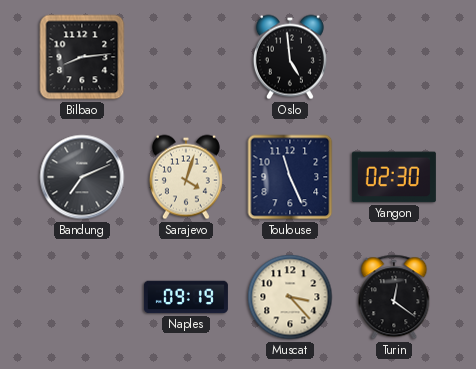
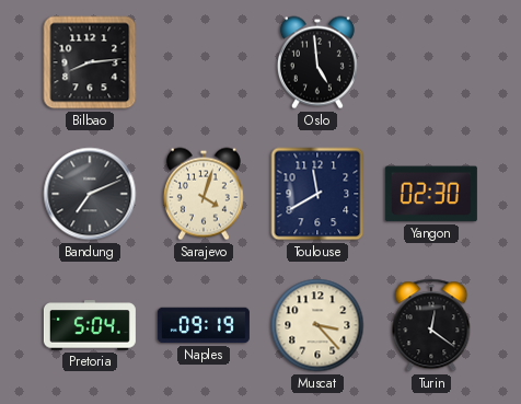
Toulouse: 11:26 -> 11:40 (317, 194)
Pretoria: none -> 5:04 (90, 325)
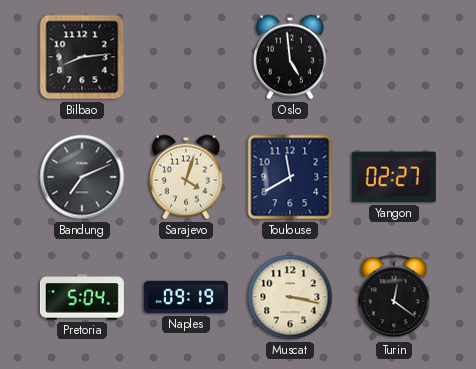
Yangon: 02:30 -> 02:27 (394, 177)
Muscat: 3:23 -> 3:17 (290, 297)
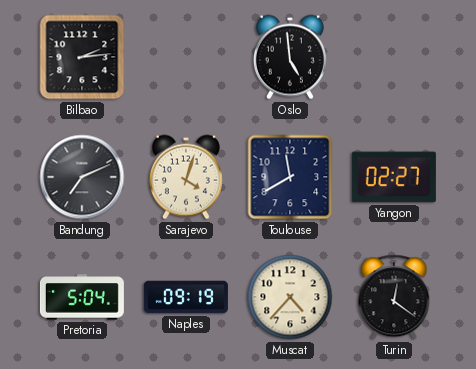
Bilbao: 8:14 -> 2:14 (82, 57)
Muscat: 3:17 -> 4:37 (290, 297)
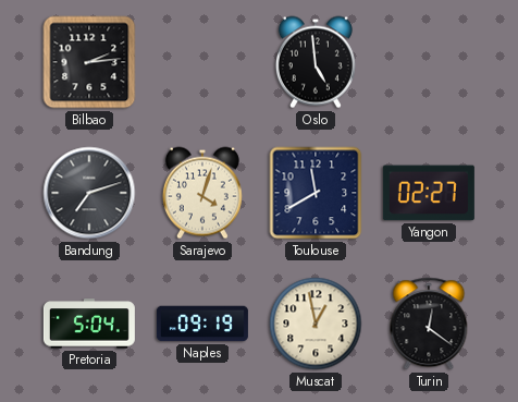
Bandung: 7:11 -> 7:12 (89, 193)
Muscat: 4:37 -> 12:58 (316, 324)
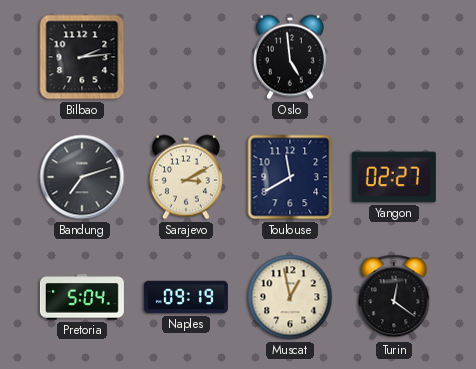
Sarajevo: 4:03 -> 3:10 (186, 177)
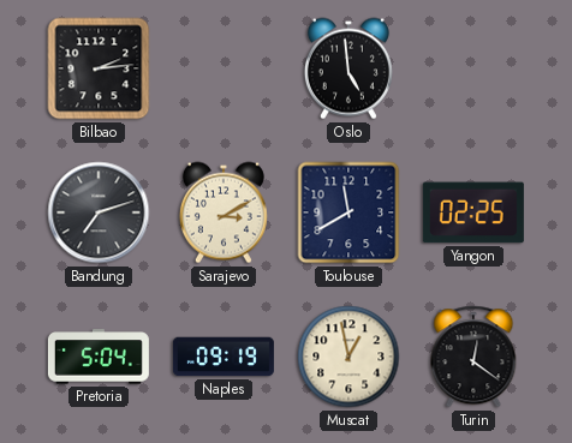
Yangon: 02:27 -> 02:25 (473, 212)
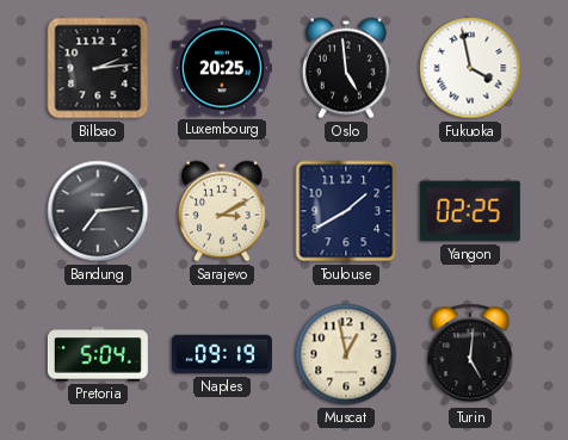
Luxembourg: none -> 20:25 (222, 68)
Fukuoka: none -> 3:58 (470, 68)
Bandung: 7:12 -> 7:14 (98, 211)
Toulouse: 11:40 -> 1:40 (346, 211)
Turin: 12:21 -> 5:01 (470, 354)
